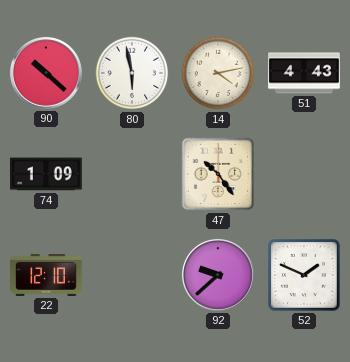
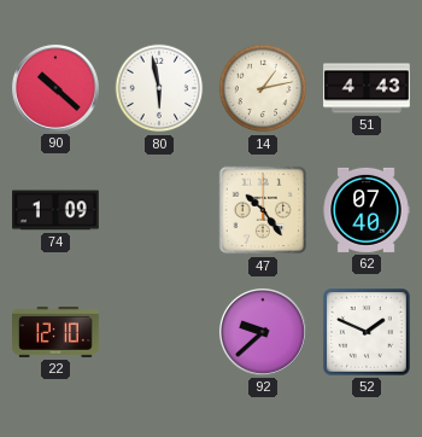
14: 4:13 -> 1:13 (263, 88)
62: none -> 07:40 (367, 210)
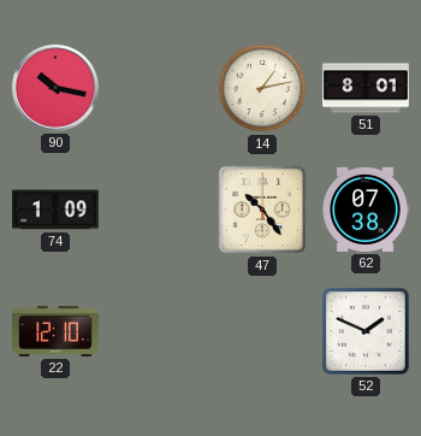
90: 10:22 -> 10:17 (55, 88)
80: 5:58 -> none (159, 88)
51: 4:43 -> 8:01 (366, 88)
62: 07:40 -> 07:38 (366, 210)
92: 9:38 -> none (263, 332)
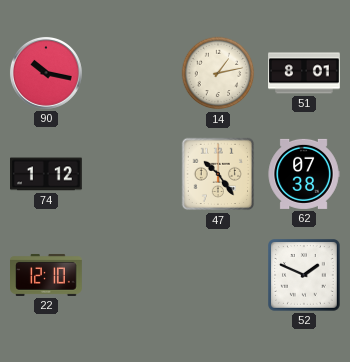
74: 1:09 -> 1:12 (47, 174)
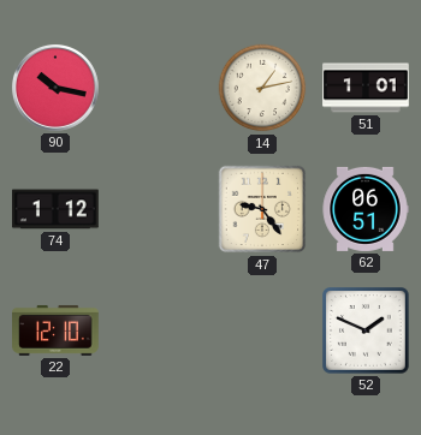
51: 8:01 -> 1:01 (366, 88)
47: 10:24 -> 9:24 (262, 209)
62: 07:38 -> 06:51 (366, 209)
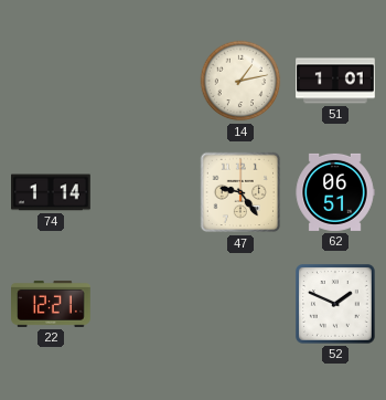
90: 10:17 -> none (55, 88)
74: 1:12 -> 1:14 (52, 192)
22: 12:10 -> 12:21 (51, 304)
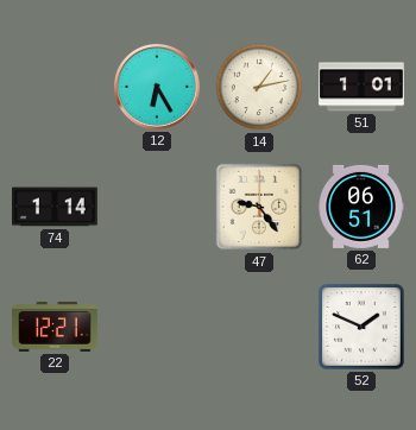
12: none -> 6:25 (157, 87)
